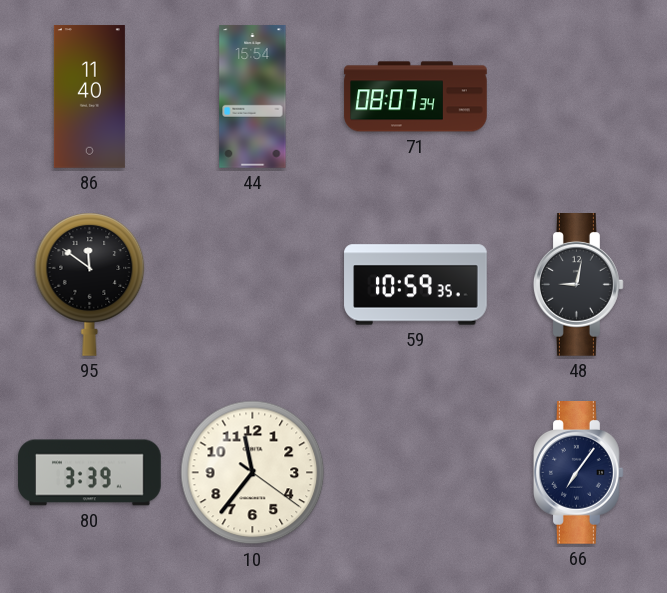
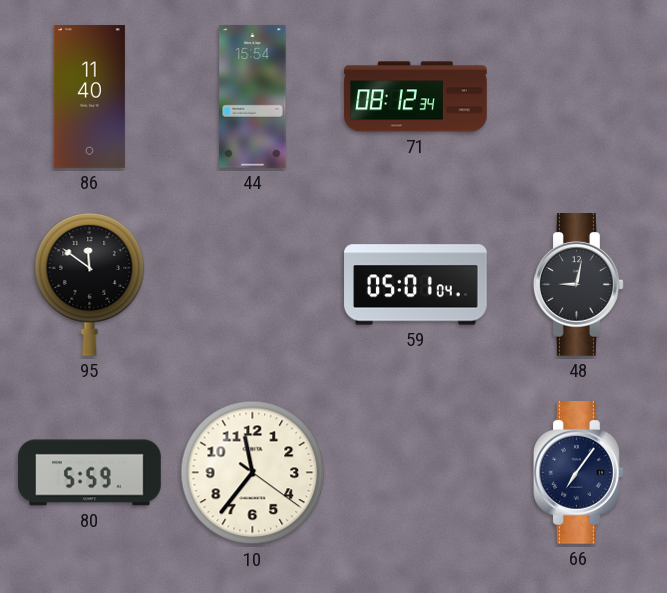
71: 08:07 -> 08:12 (416, 97)
59: 10:59 -> 05:01 (416, 285)
80: 3:39 -> 5:59 (90, 473)
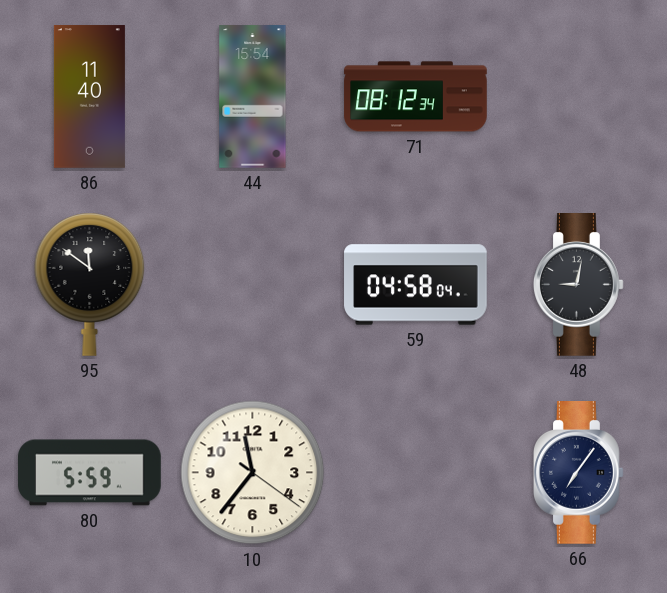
59: 05:01 -> 04:58 (416, 285)
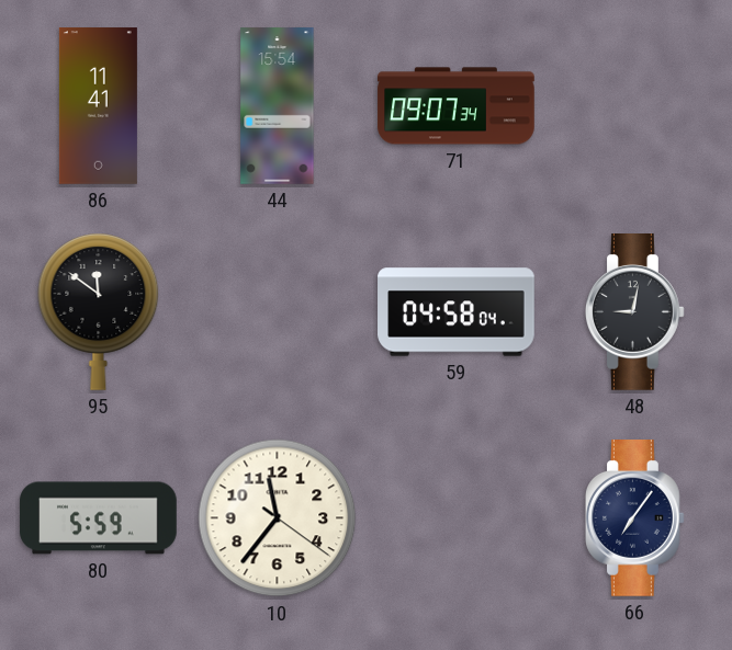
86: 11:40 -> 11:41 (98, 106)
71: 08:12 -> 09:07 (457, 106)
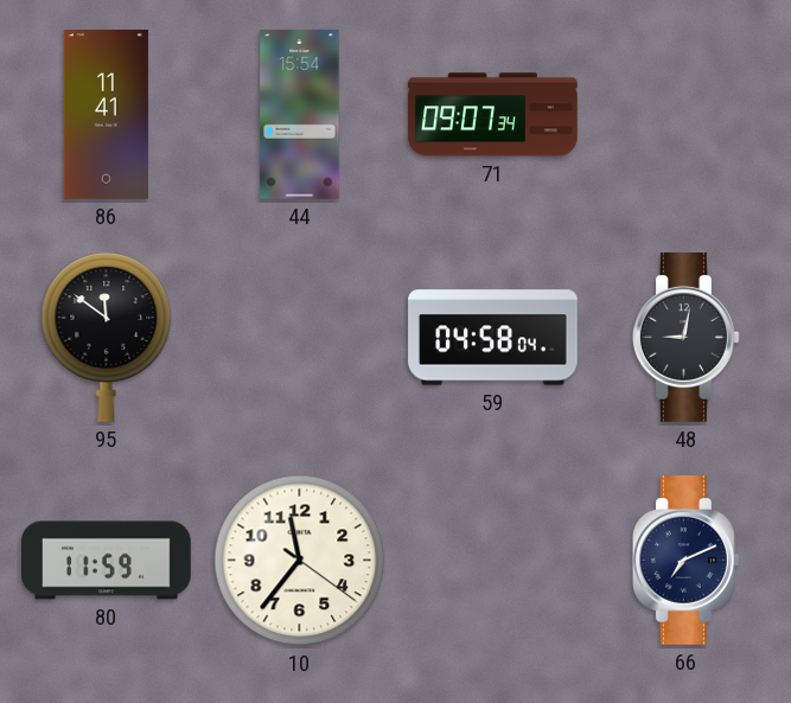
80: 5:59 -> 11:59 (107, 561)
66: 7:06 -> 7:11 (687, 561)
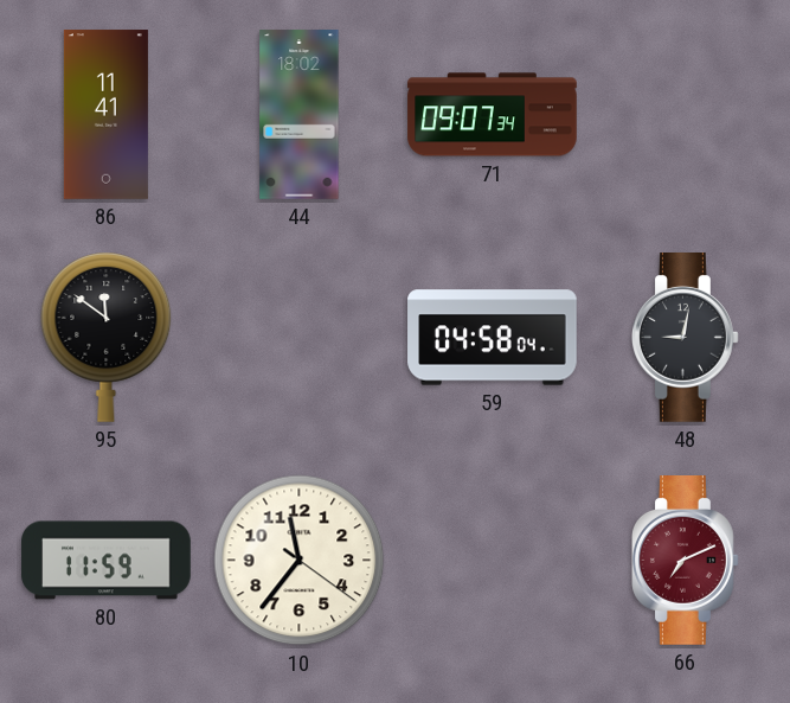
44: 15:54 -> 18:02 (300, 115)
66 dial: navy -> burgundy (686, 561)
